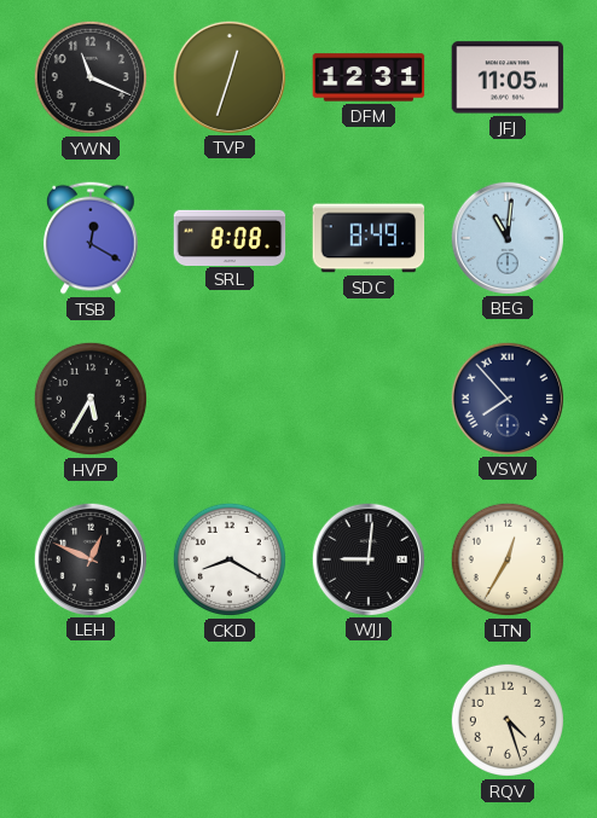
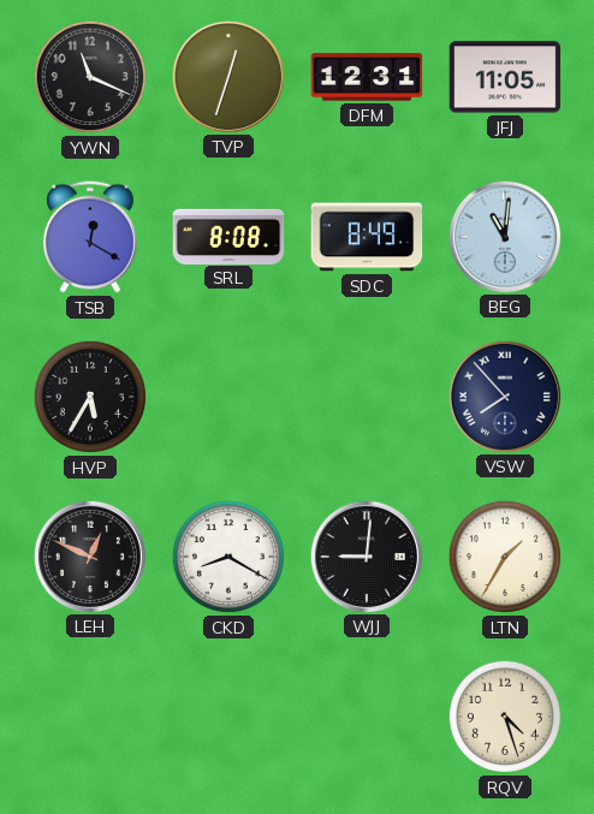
LTN: 12:35 -> 1:35 (505, 557)
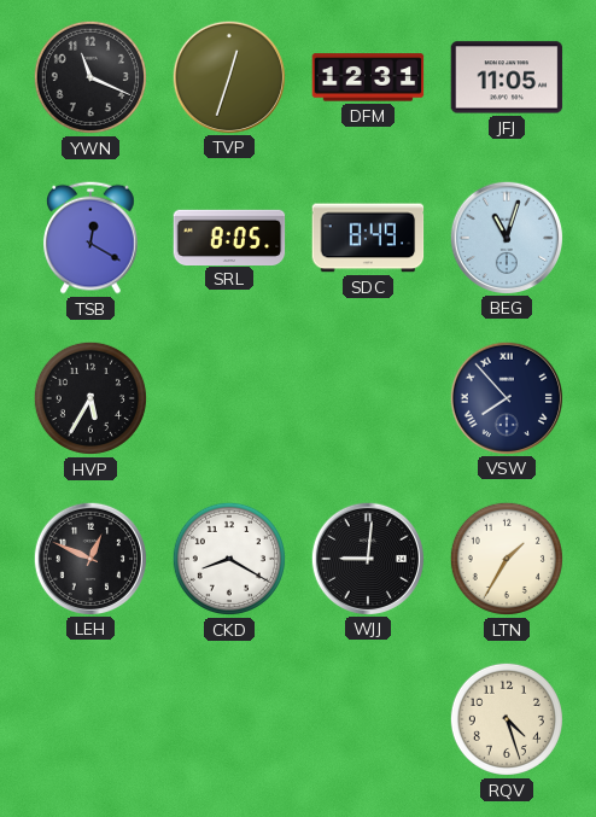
SRL: 8:08 -> 8:05 (229, 237)
BEG: 11:01 -> 11:03 (506, 237)
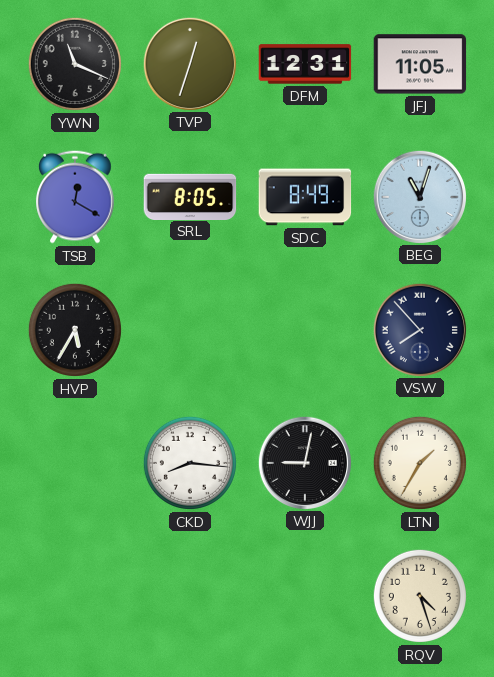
LEH: 12:49 -> none (89, 558)
CKD: 8:20 -> 8:16 (190, 463)
WJJ: 9:01 -> 9:02 (304, 462)
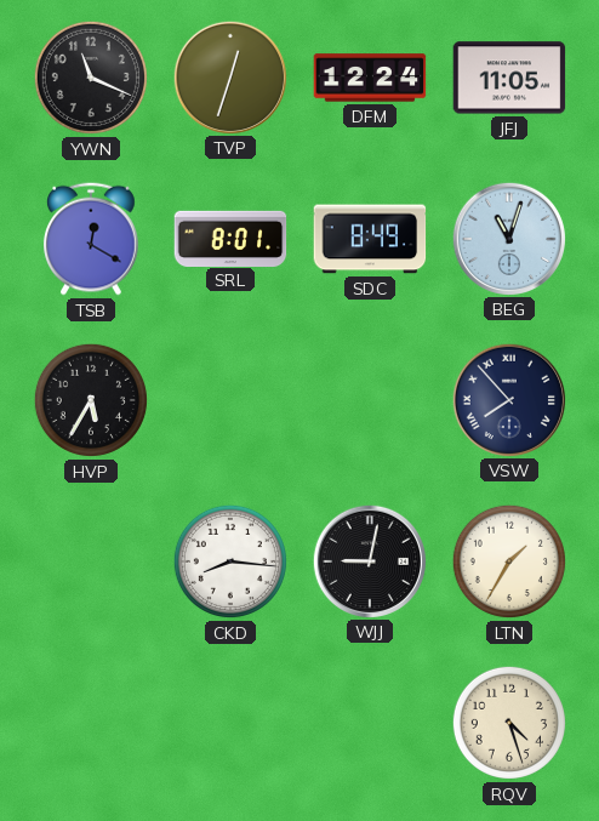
DFM: 12:31 -> 12:24 (370, 78)
SRL: 8:05 -> 8:01 (230, 238)
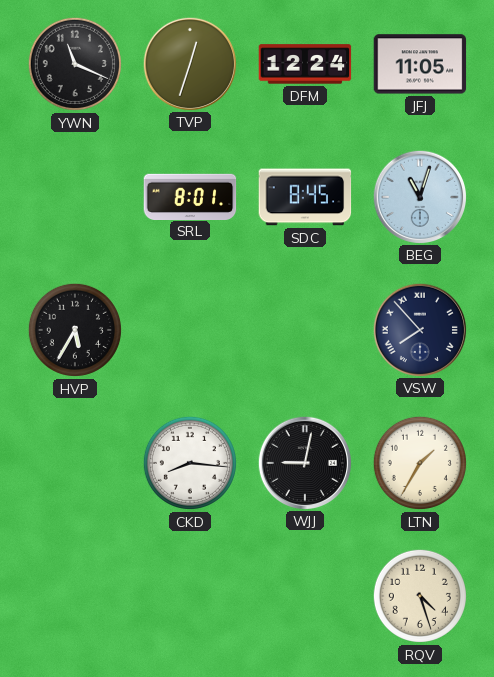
TSB: 12:20 -> none (92, 239)
SDC: 8:49 -> 8:45 (305, 197)
